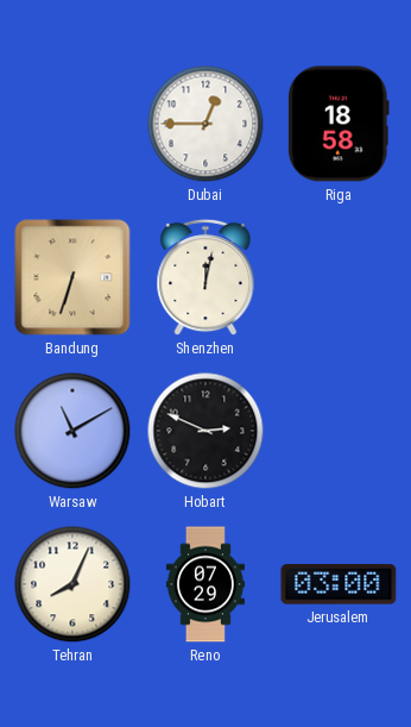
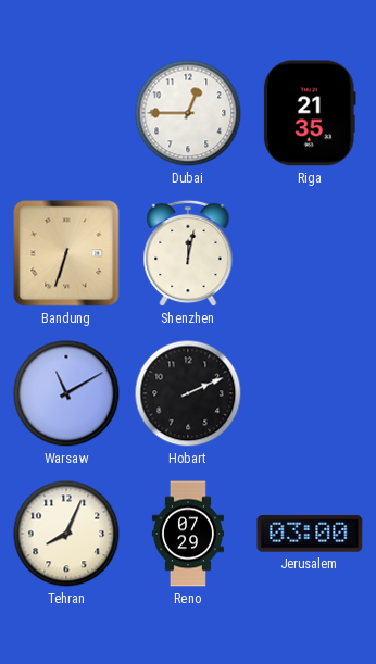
Riga: 18:58 -> 21:35 (310, 113)
Hobart: 2:49 -> 2:11 (188, 393)
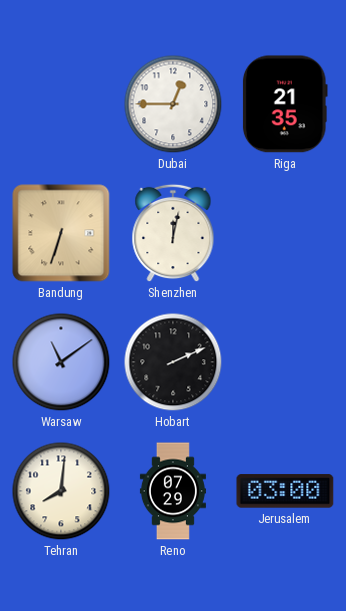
Warsaw: 11:10 -> 11:09 (61, 362)
Tehran: 8:04 -> 8:01 (61, 491)
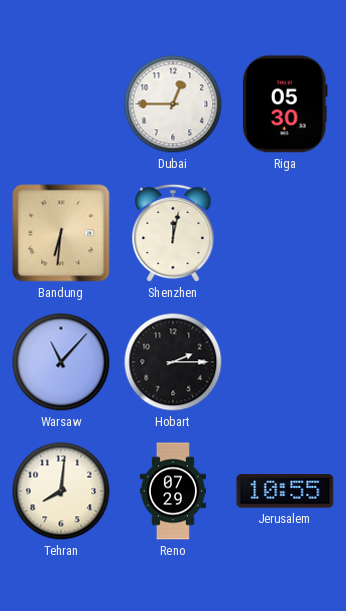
Riga: 21:35 -> 05:30 (285, 104)
Bandung: 6:33 -> 6:31 (61, 233)
Warsaw: 11:09 -> 11:07 (61, 362)
Hobart: 2:11 -> 2:15 (173, 362)
Jerusalem: 03:00 -> 10:55 (285, 491)
